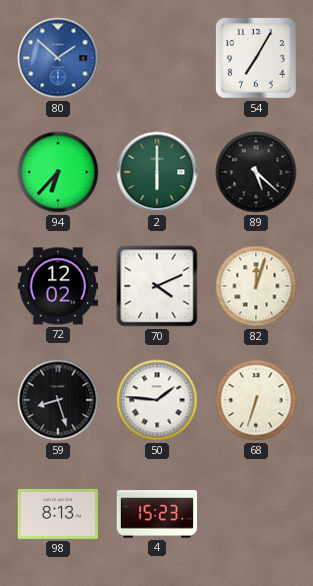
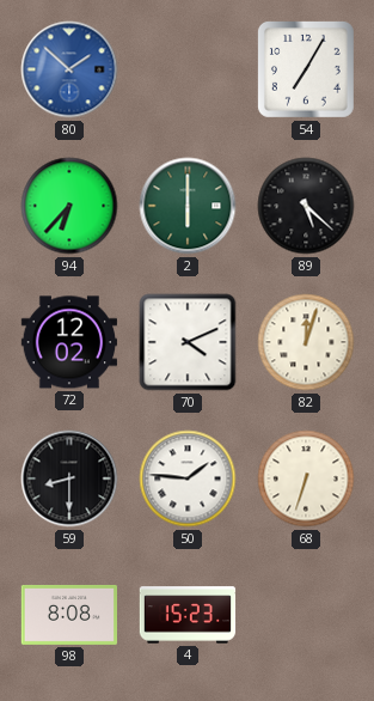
59: 8:27 -> 8:30 (69, 478)
98: 8:13 -> 8:08 (68, 615)
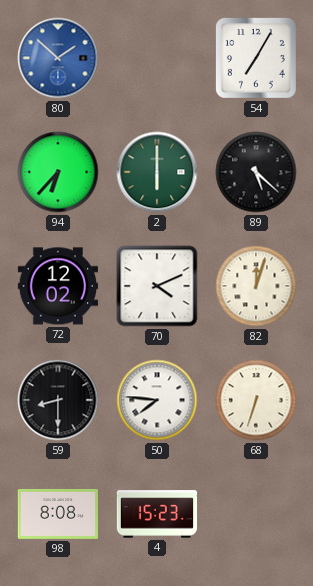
50: 1:46 -> 7:46 (157, 400)
